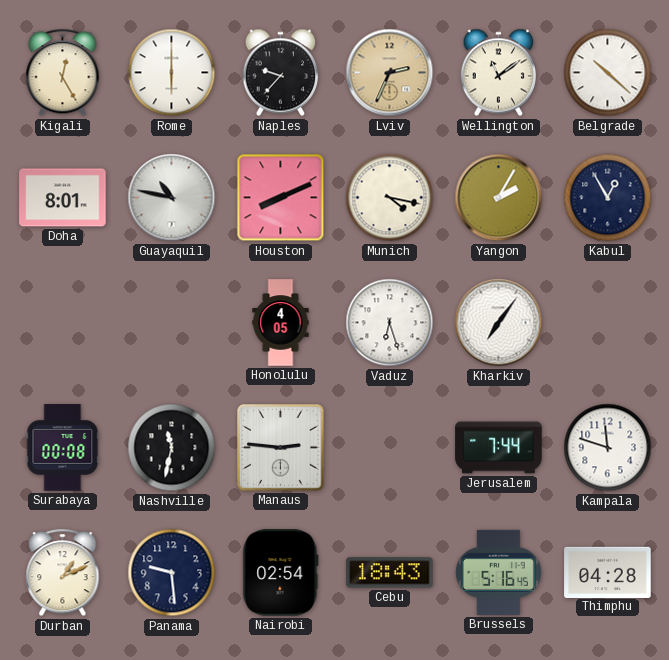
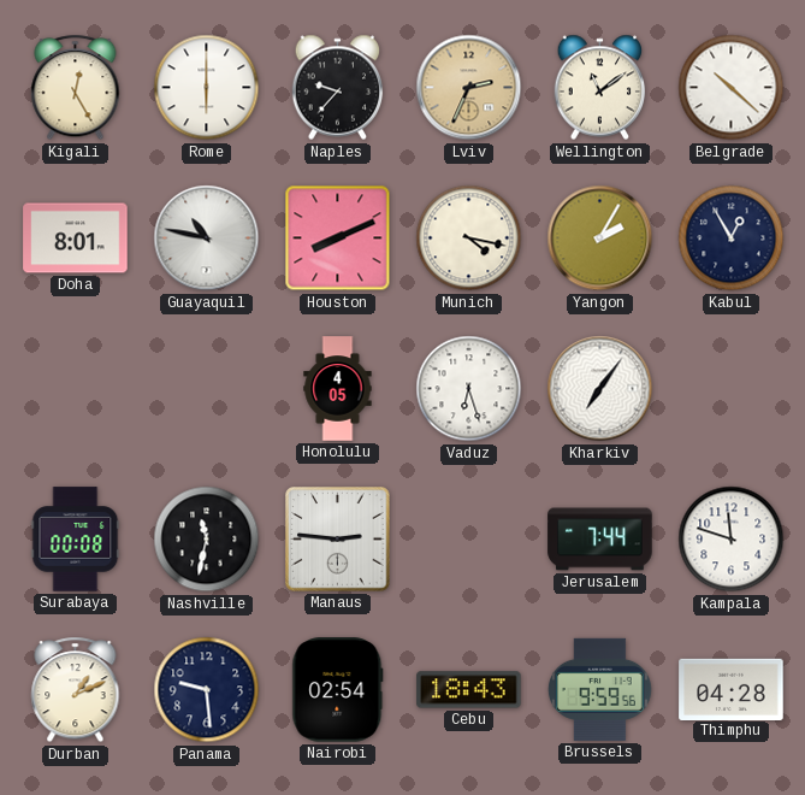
Brussels: 5:16 -> 9:59 (599, 689)
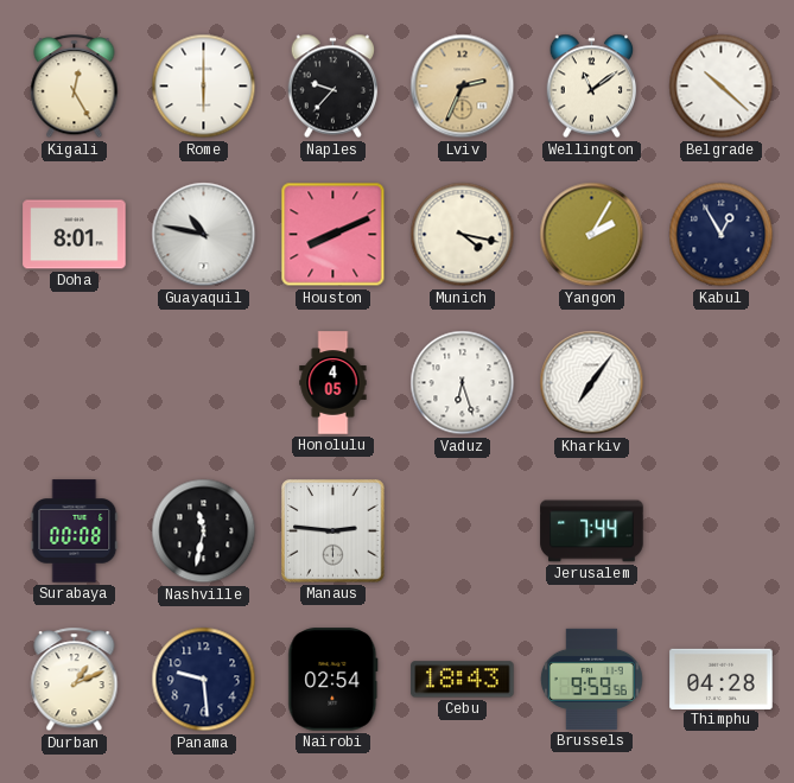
Kampala: 11:48 -> none (732, 540)
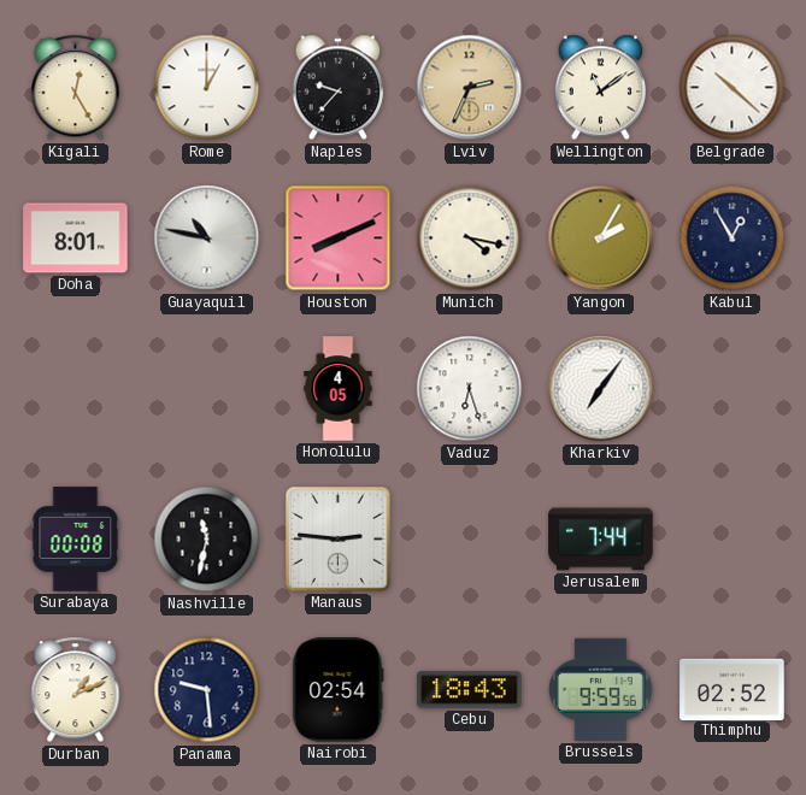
Rome: 6:00 -> 1:00 (207, 88)
Thimphu: 04:28 -> 02:52 (733, 689)
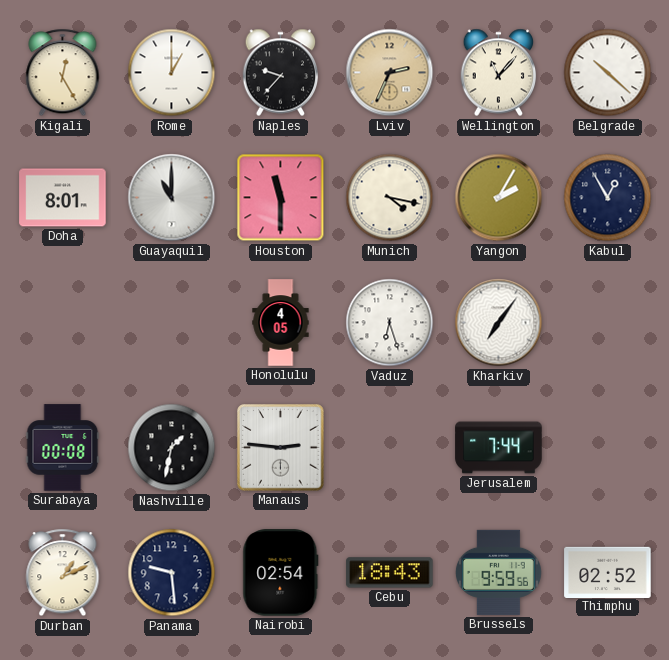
Wellington: 11:09 -> 11:07 (499, 73)
Guayaquil: 10:47 -> 11:00 (172, 198)
Houston: 8:11 -> 11:30 (281, 198)
Nashville: 11:32 -> 1:32 (172, 448)
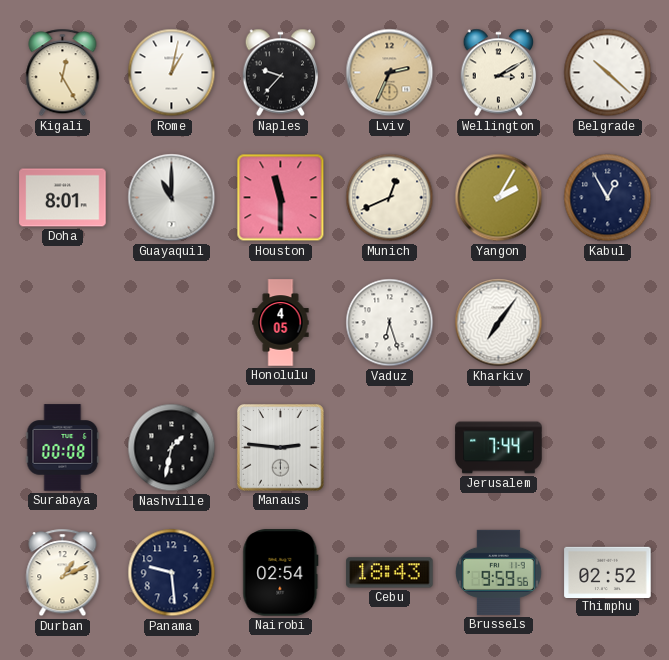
Rome: 1:00 -> 1:02 (172, 73)
Wellington: 11:07 -> 3:10 (499, 73)
Munich: 4:17 -> 12:41 (390, 198)
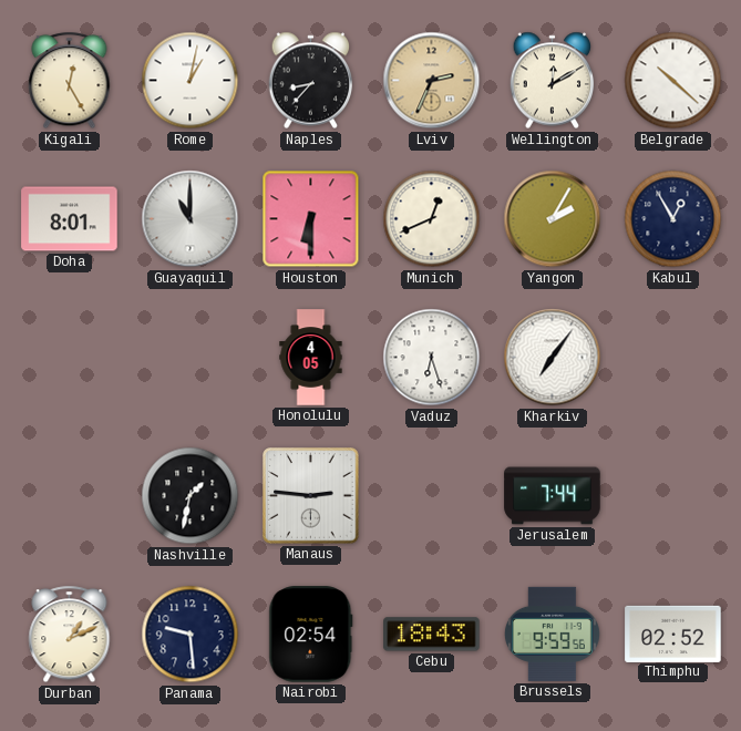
Naples: 9:37 -> 8:37 (311, 81)
Wellington: 3:10 -> 12:10 (553, 81)
Houston: 11:30 -> 6:30 (311, 219)
Surabaya: 00:08 -> none (63, 448)
